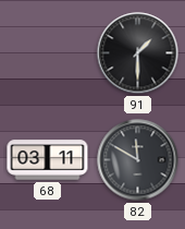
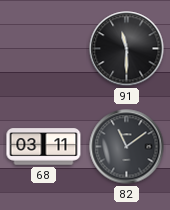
91: 1:30 -> 11:30 (127, 49)
82: 11:50 -> 11:09 (127, 147)
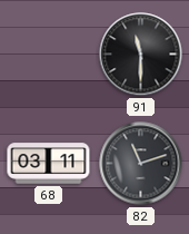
82: 11:09 -> 11:12 (141, 164)
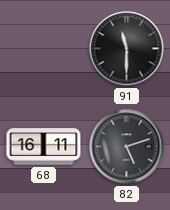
68: 03:11 -> 16:11 (44, 147)
82: 11:12 -> 5:12 (127, 147)
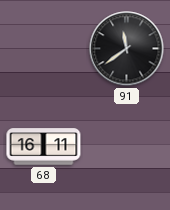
91: 11:30 -> 11:39 (127, 49)
82: 5:12 -> none (127, 147)
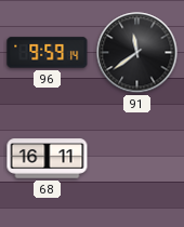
96: none -> 9:59 (48, 53)
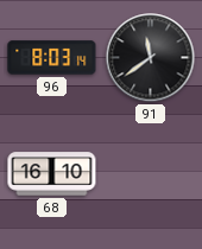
96: 9:59 -> 8:03 (52, 58)
68: 16:11 -> 16:10 (52, 174)
